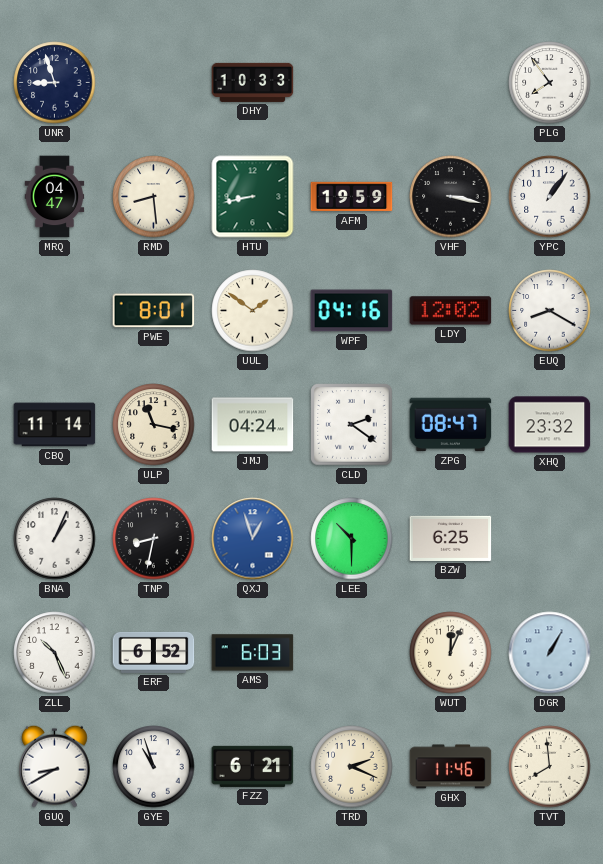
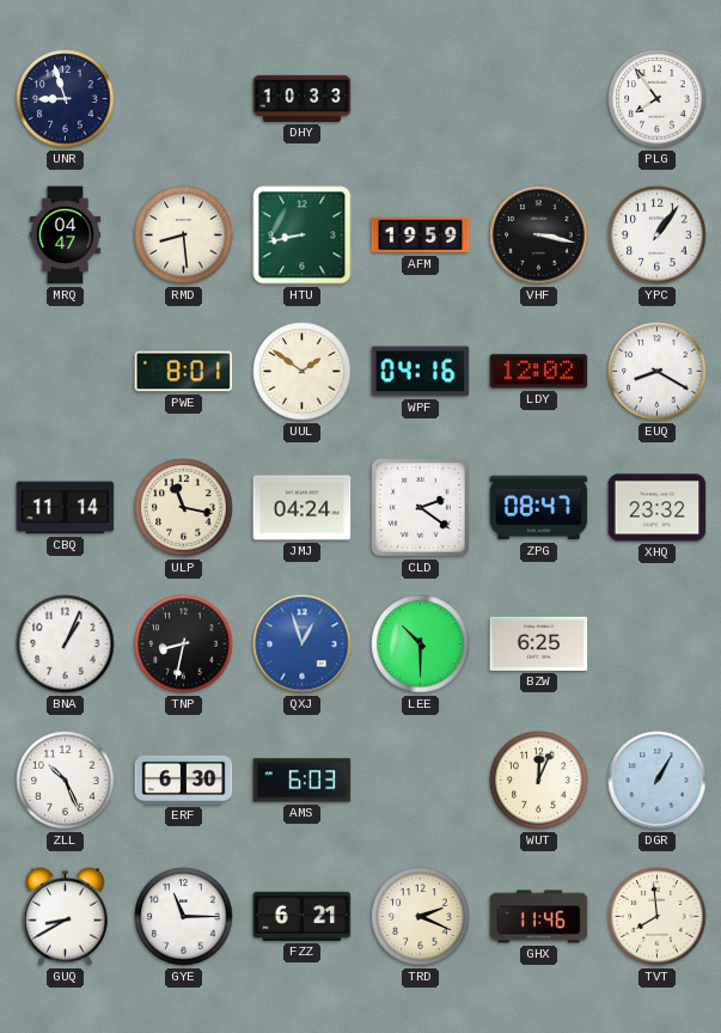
ERF: 6:52 -> 6:30 (184, 780)
GYE: 10:57 -> 11:15 (184, 917)
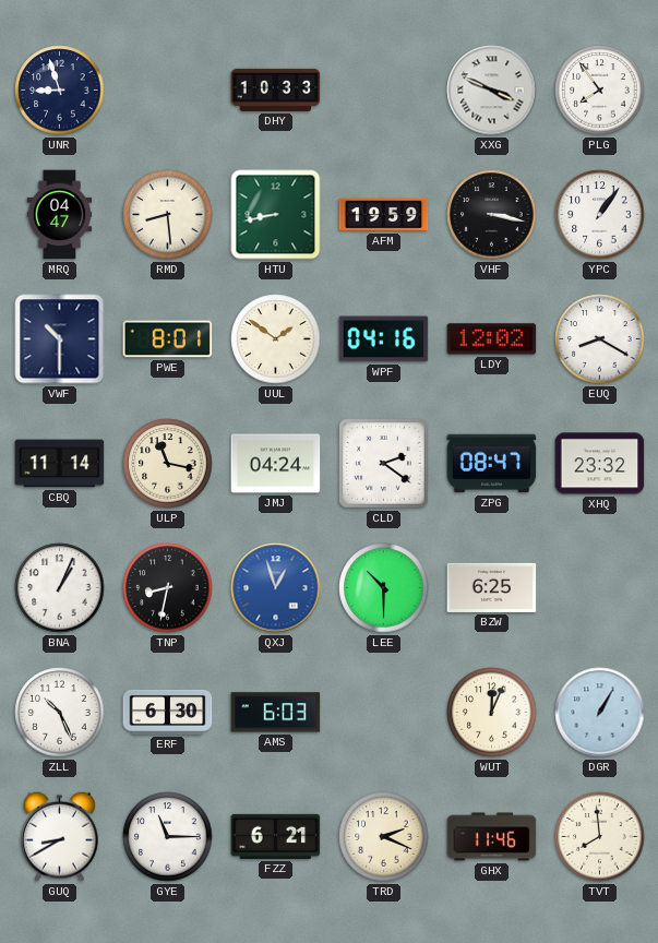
XXG: none -> 3:49 (492, 91)
VWF: none -> 10:30 (60, 339)
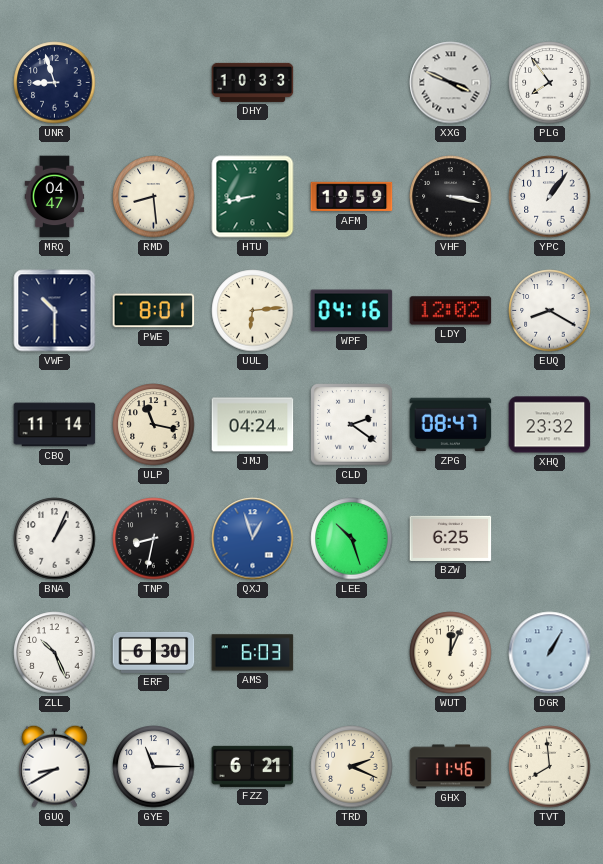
UUL: 1:51 -> 6:14 (253, 311)
LEE: 10:30 -> 10:27 (352, 539)
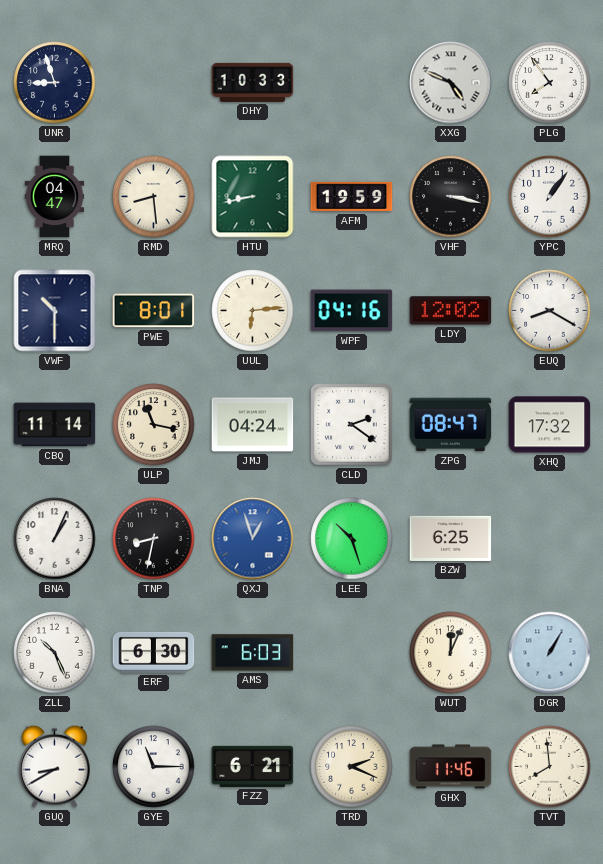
XXG: 3:49 -> 4:49 (451, 83)
XHQ: 23:32 -> 17:32 (550, 425)
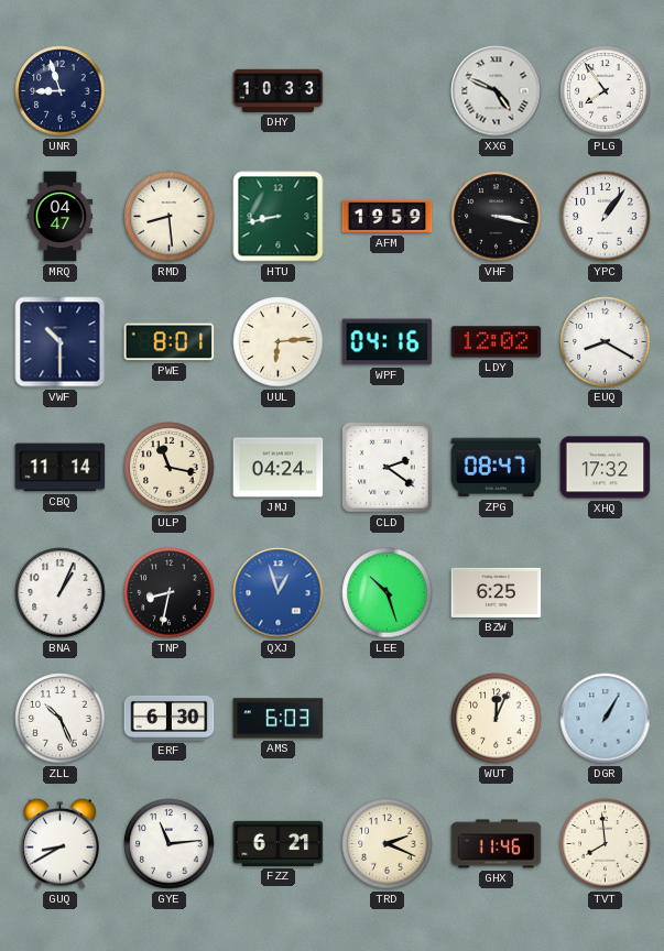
GYE: 11:15 -> 11:14 (170, 844)
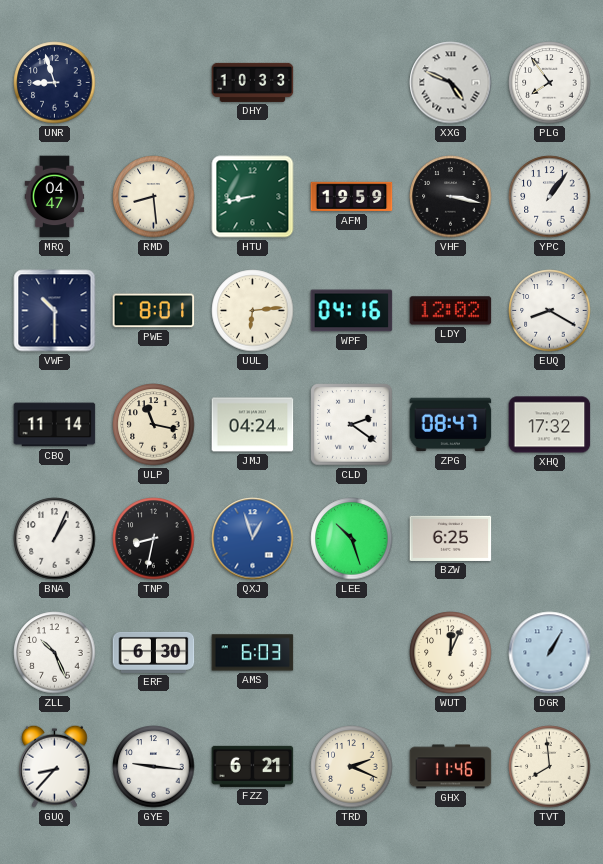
GUQ: 8:40 -> 8:37 (55, 766)
GYE: 11:14 -> 9:16 (154, 767)
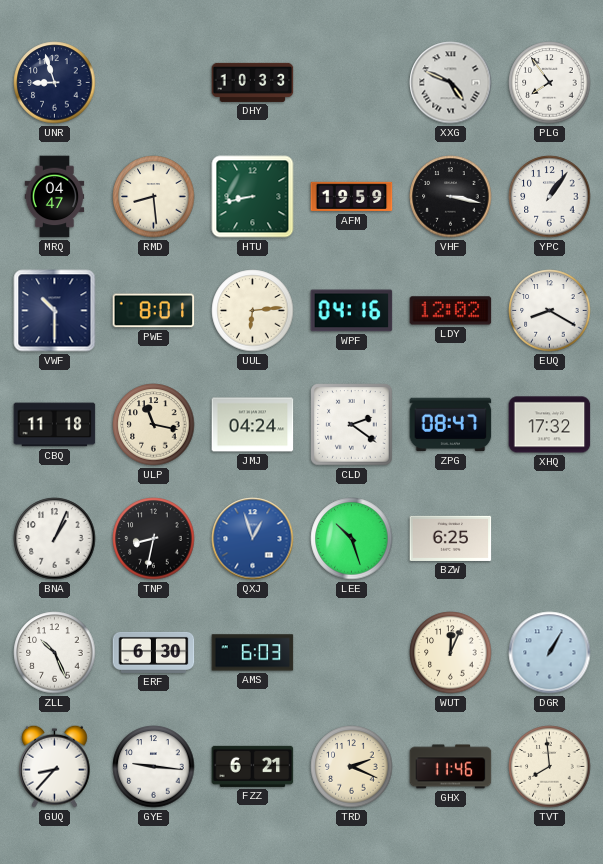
CBQ: 11:14 -> 11:18 (55, 425)
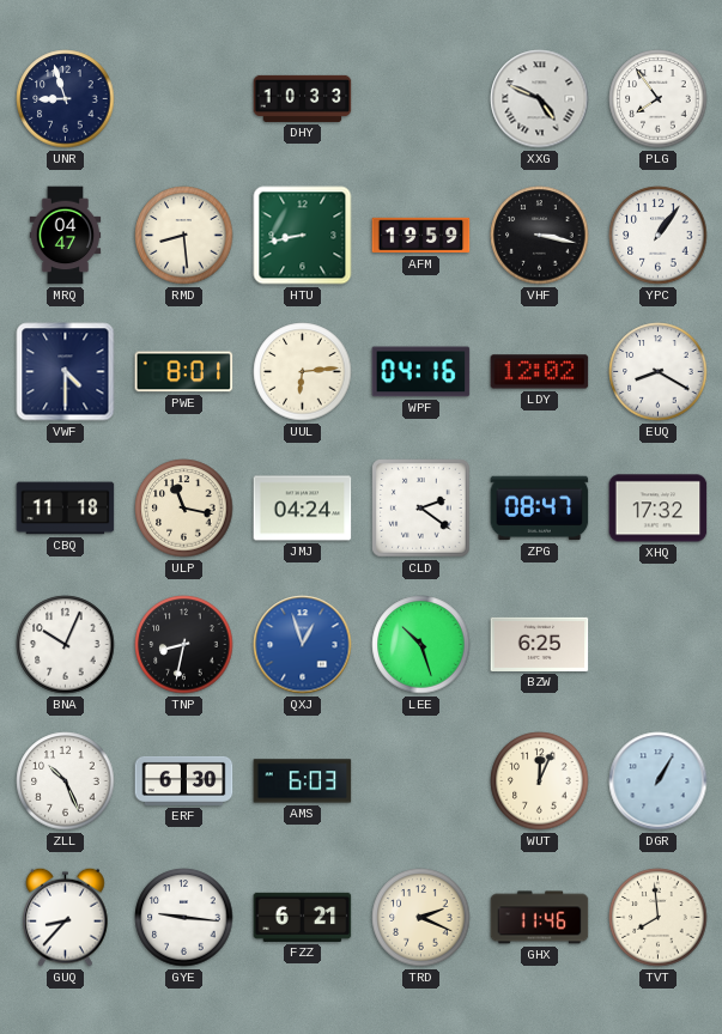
VWF: 10:30 -> 4:30 (66, 372)
BNA: 1:04 -> 10:04 (66, 645)
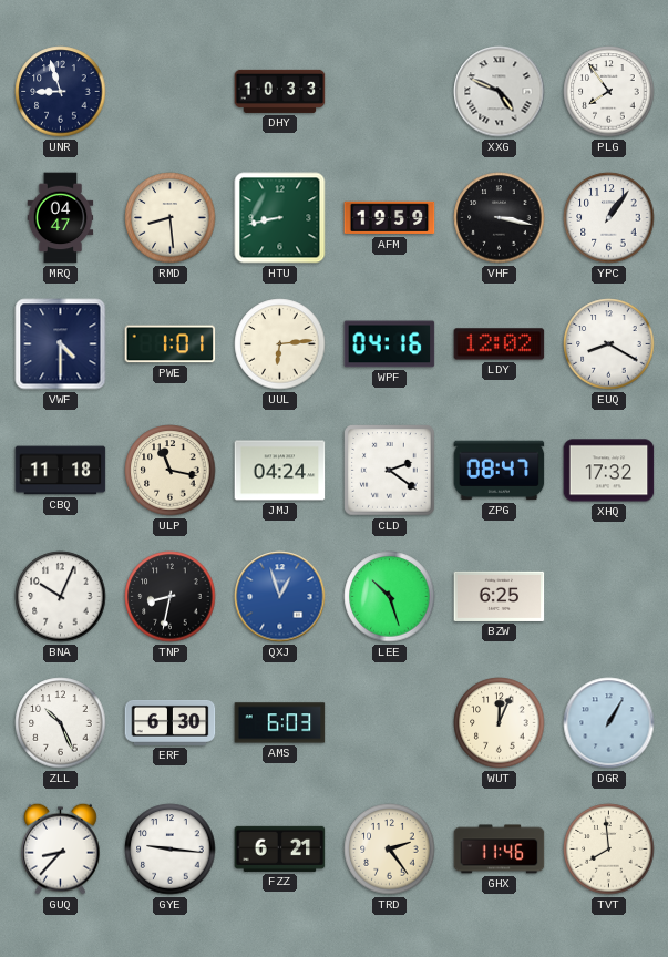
PWE: 8:01 -> 1:01 (171, 344)
TRD: 2:19 -> 2:24 (390, 850)
